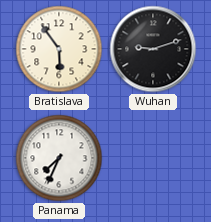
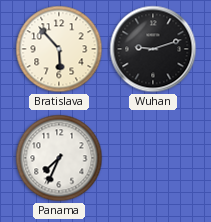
Bratislava: 5:54 -> 5:53 (59, 49)
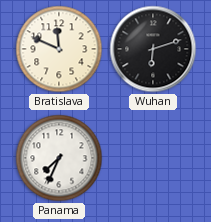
Bratislava: 5:53 -> 11:49 (59, 49)
Wuhan: 9:12 -> 6:12 (153, 49)
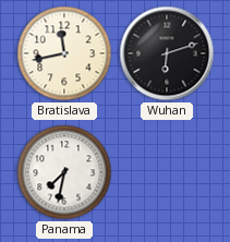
Bratislava: 11:49 -> 11:43 (64, 53)
Panama: 7:34 -> 7:32 (64, 172)
